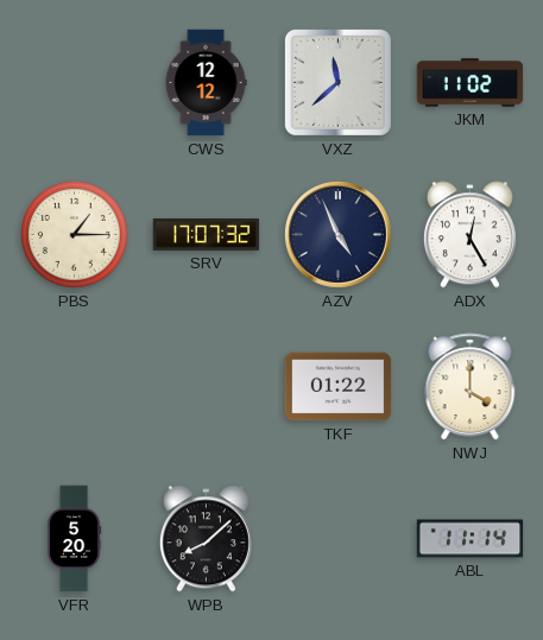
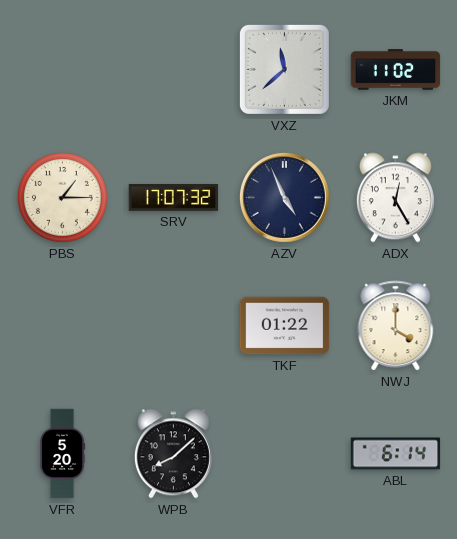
CWS: 12:12 -> none (206, 83)
ABL: 11:14 -> 6:14 (396, 454)
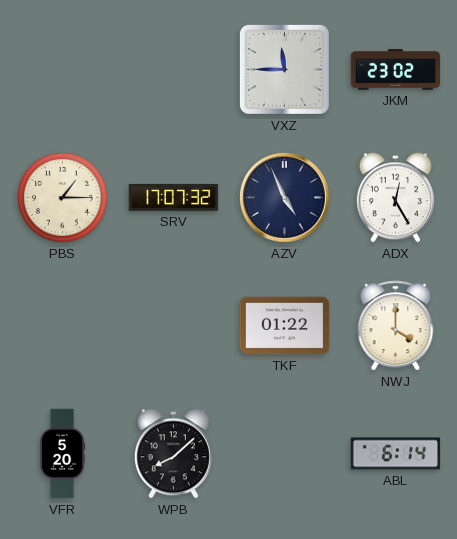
VXZ: 11:38 -> 11:45 (284, 69)
JKM: 11:02 -> 23:02 (396, 70)
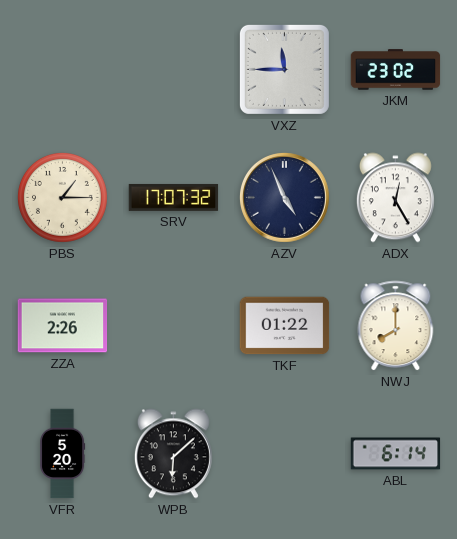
ZZA: none -> 2:26 (63, 326)
NWJ: 4:00 -> 8:00 (396, 326)
WPB: 8:08 -> 6:08 (173, 454)
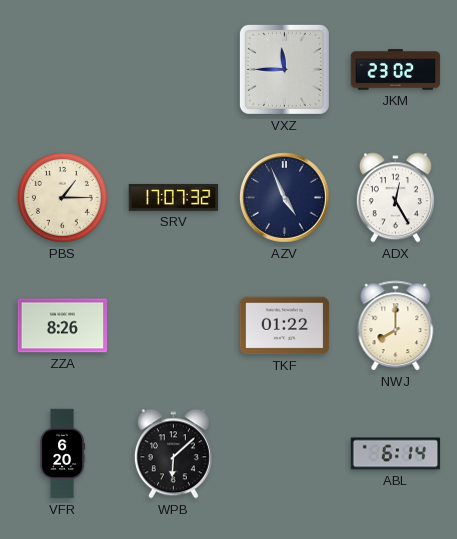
ZZA: 2:26 -> 8:26 (63, 326)
VFR: 5:20 -> 6:20 (63, 454)
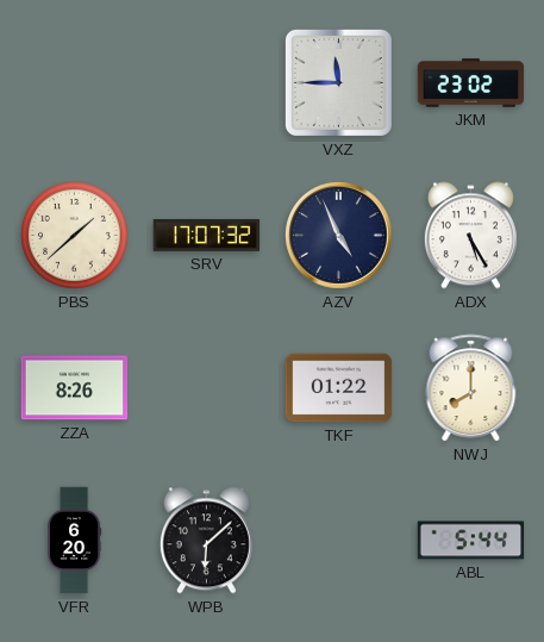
PBS: 1:15 -> 1:38 (74, 235)
ADX: 12:25 -> 5:25 (470, 236)
ABL: 6:14 -> 5:44 (471, 541)
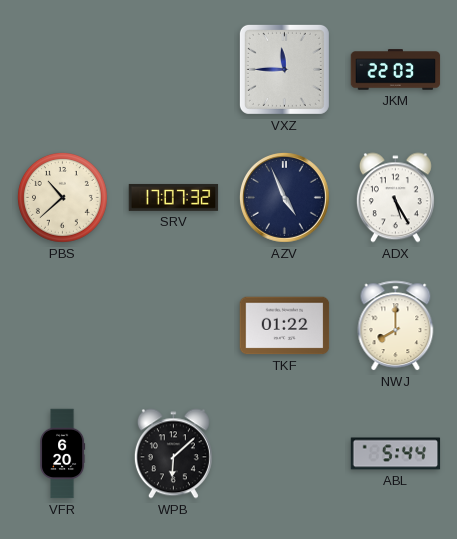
JKM: 23:02 -> 22:03 (396, 70)
PBS: 1:38 -> 10:38 (62, 197)
ZZA: 8:26 -> none (75, 388)
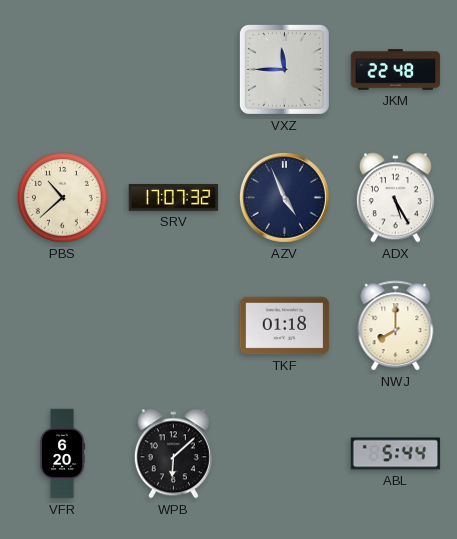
JKM: 22:03 -> 22:48 (396, 70)
TKF: 01:22 -> 01:18 (285, 326)
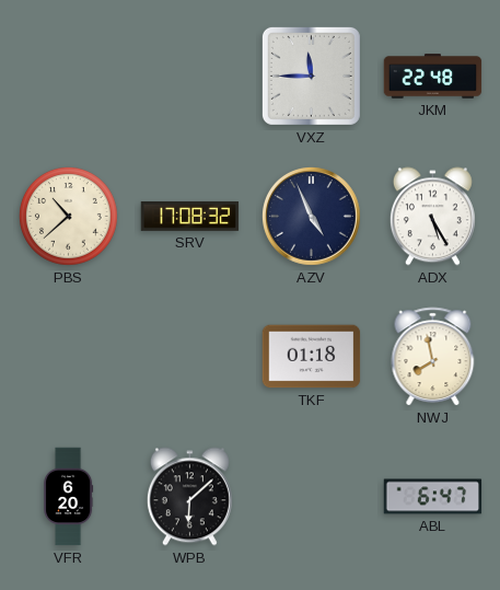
SRV: 17:07 -> 17:08 (190, 216)
NWJ: 8:00 -> 7:58 (433, 357)
ABL: 5:44 -> 6:47 (433, 497)
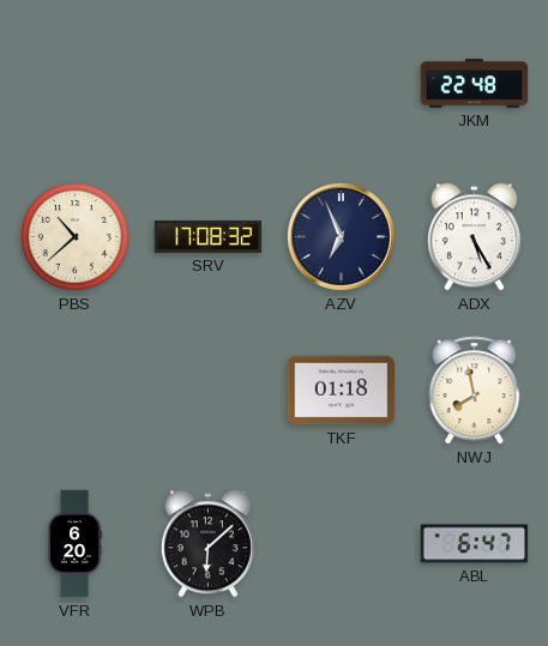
VXZ: 11:45 -> none (311, 76)
AZV: 4:56 -> 6:56 (341, 236)
